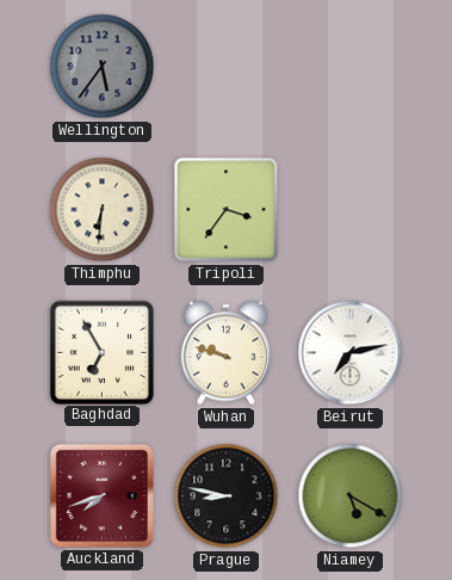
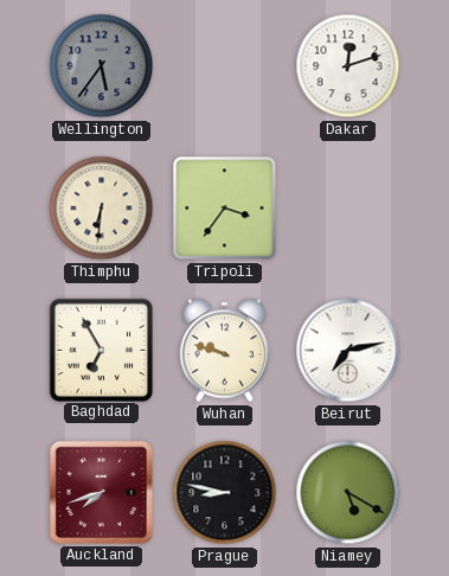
Dakar: none -> 12:12 (348, 66)
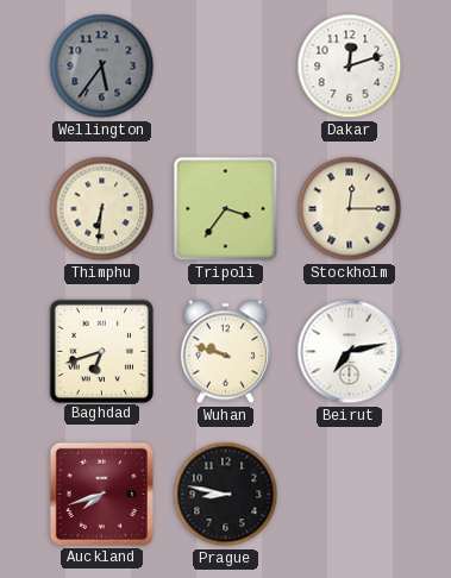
Stockholm: none -> 12:15 (350, 209)
Baghdad: 6:55 -> 6:42 (101, 351)
Niamey: 5:20 -> none (348, 493)
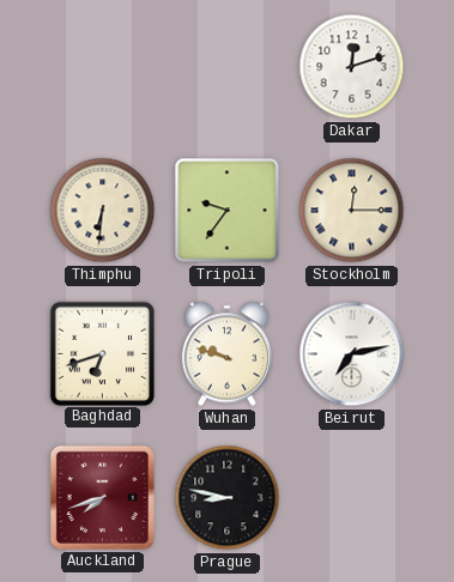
Wellington: 5:36 -> none (102, 67)
Tripoli: 3:36 -> 9:36 (228, 211)
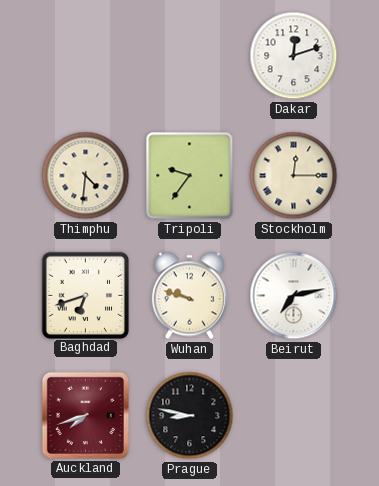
Thimphu: 6:31 -> 4:31 (86, 176)
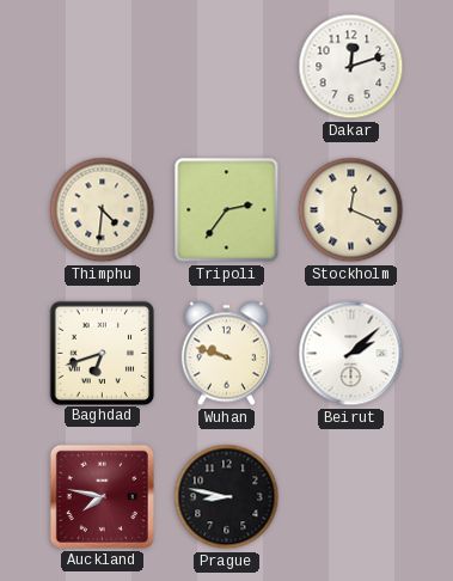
Tripoli: 9:36 -> 2:36 (227, 210)
Stockholm: 12:15 -> 12:19 (351, 210)
Beirut: 7:13 -> 2:08 (351, 354)
Auckland: 7:42 -> 7:47 (102, 496)
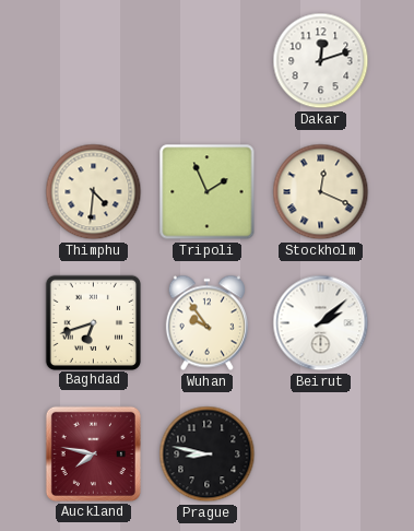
Tripoli: 2:36 -> 1:56 (208, 192)
Wuhan: 9:48 -> 9:54 (206, 323)
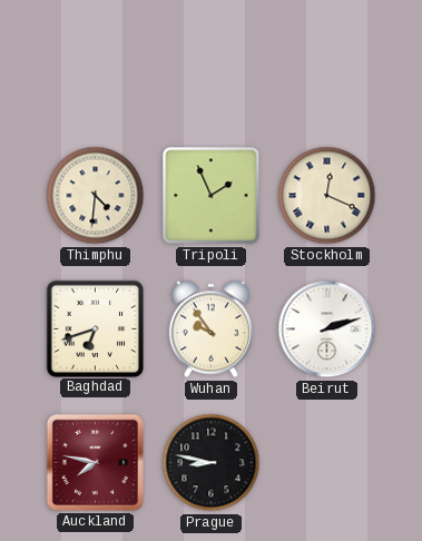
Dakar: 12:12 -> none (321, 61)
Beirut: 2:08 -> 2:12 (327, 329)
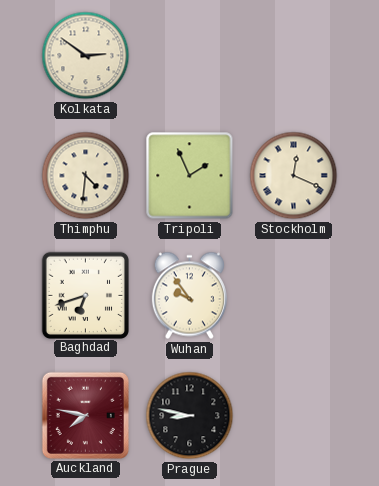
Kolkata: none -> 2:51 (86, 56)
Beirut: 2:12 -> none (327, 329)
